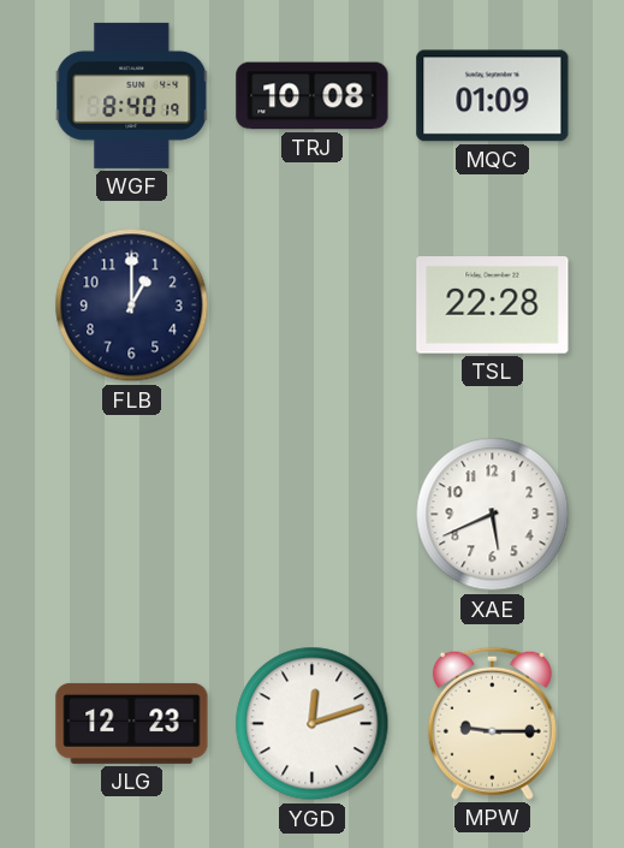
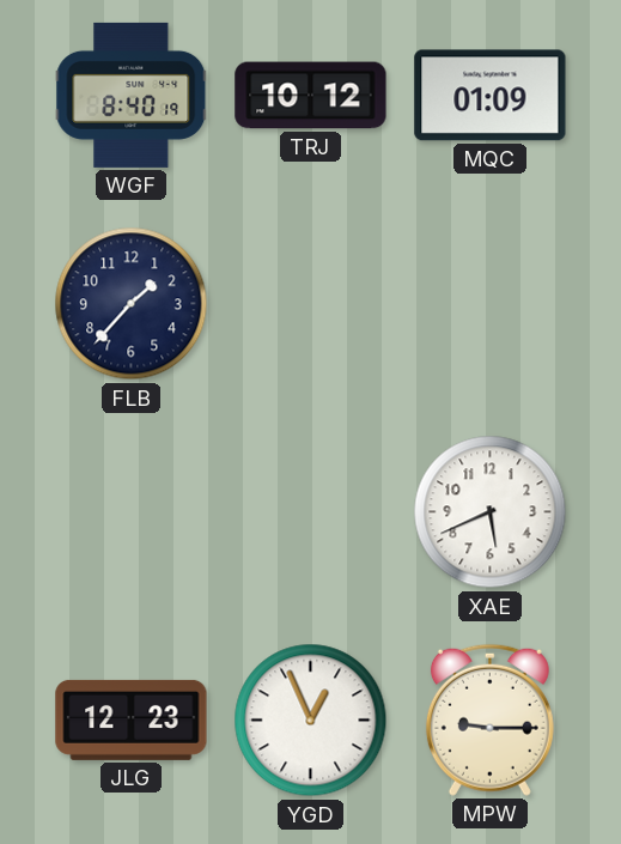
TRJ: 10:08 -> 10:12 (311, 96)
FLB: 1:00 -> 1:37 (132, 304)
TSL: 22:28 -> none (493, 306)
YGD: 12:12 -> 12:56 (311, 721)
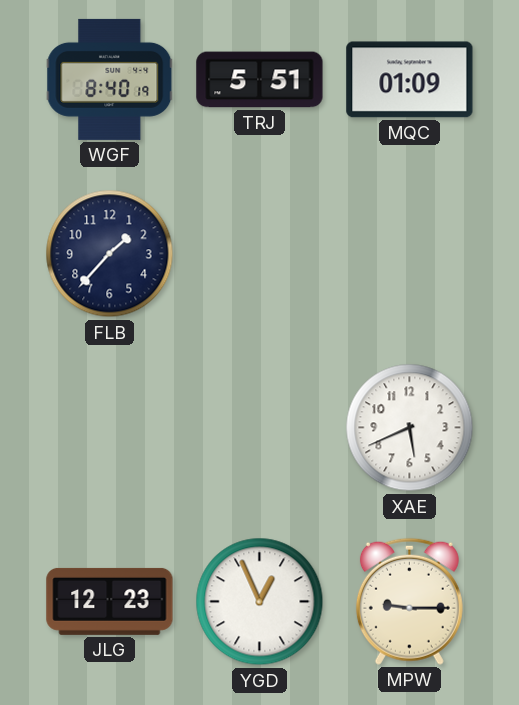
TRJ: 10:12 -> 5:51 (260, 80)
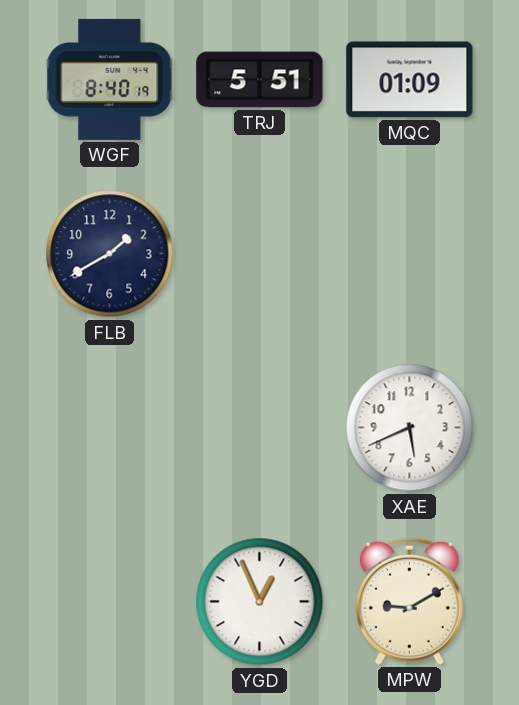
FLB: 1:37 -> 1:40 (110, 254)
JLG: 12:23 -> none (110, 601)
MPW: 9:15 -> 9:10 (409, 601)
